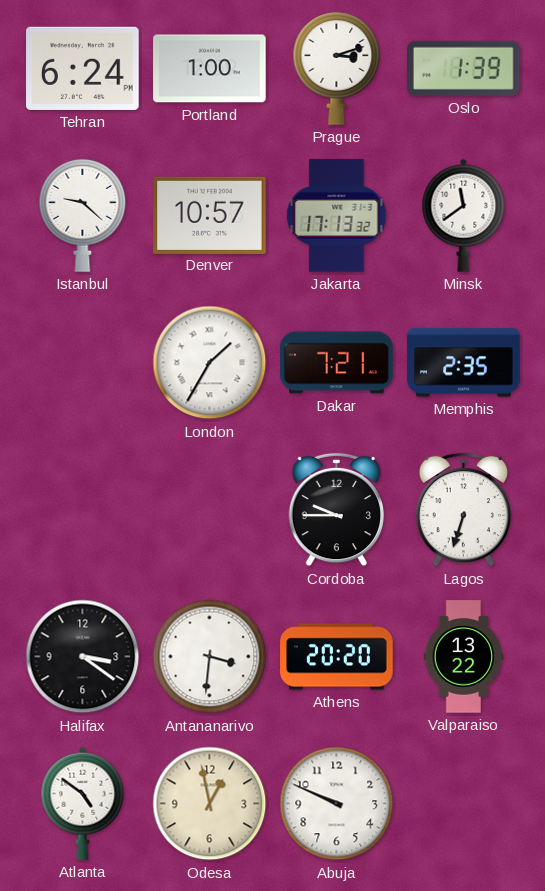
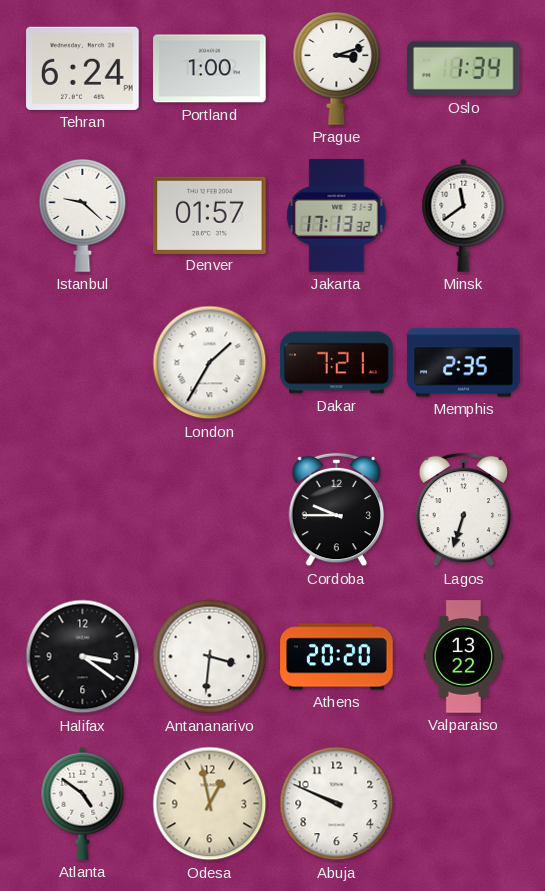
Oslo: 1:39 -> 1:34 (464, 68)
Denver: 10:57 -> 01:57 (210, 215)
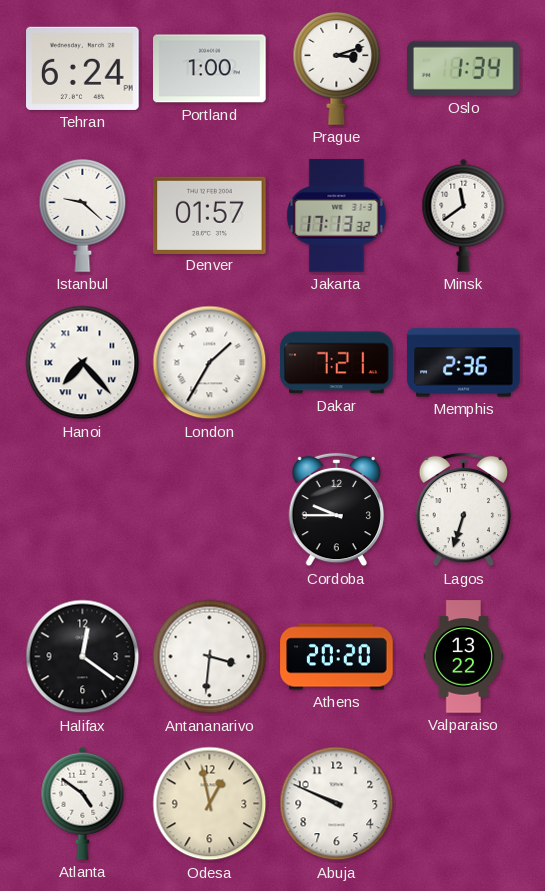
Hanoi: none -> 7:23 (83, 363)
Memphis: 2:35 -> 2:36 (464, 363)
Halifax: 3:21 -> 12:21 (83, 657)
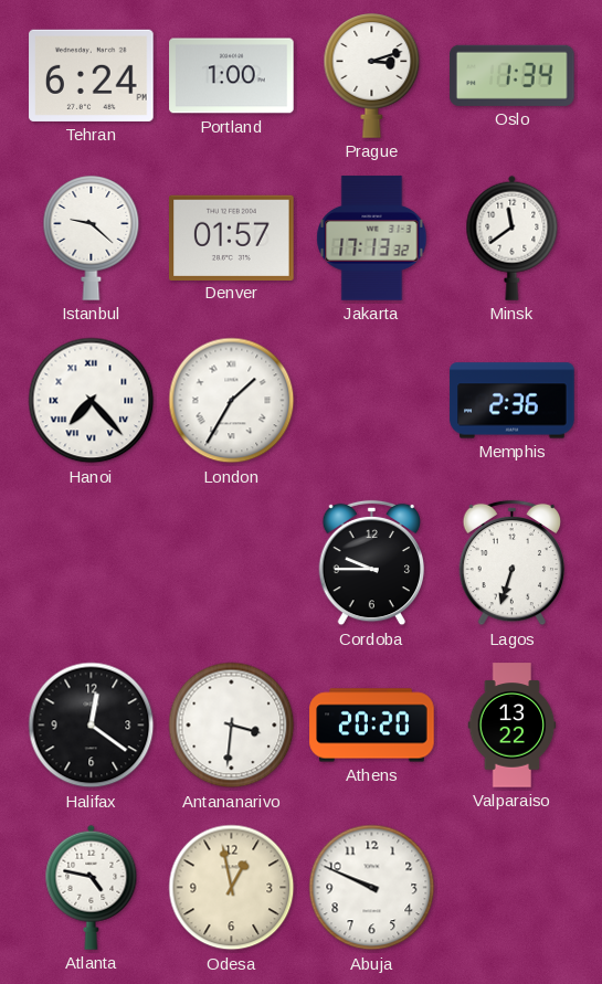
Dakar: 7:21 -> none (337, 363)
Atlanta: 4:51 -> 4:47 (92, 887)
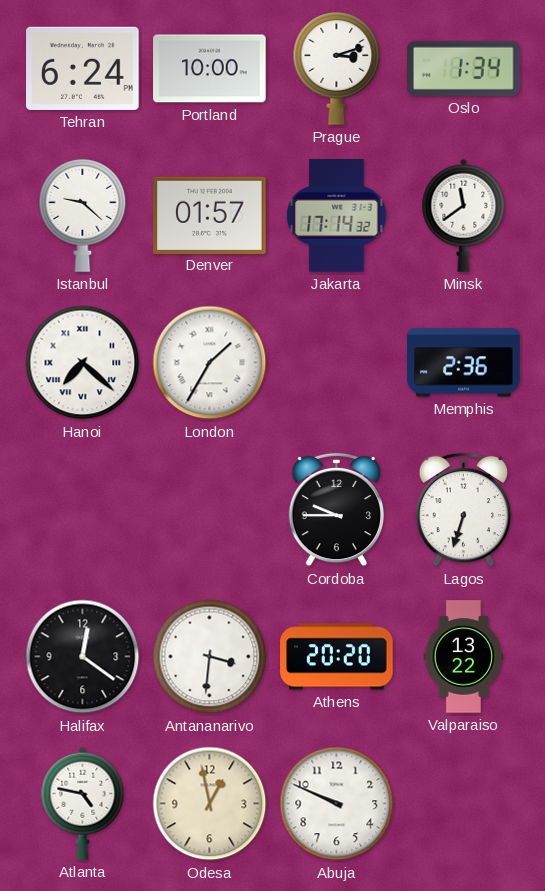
Portland: 1:00 -> 10:00 (210, 69)
Jakarta: 17:13 -> 17:14 (337, 216)
Hanoi: 7:23 -> 7:22 (83, 363)
